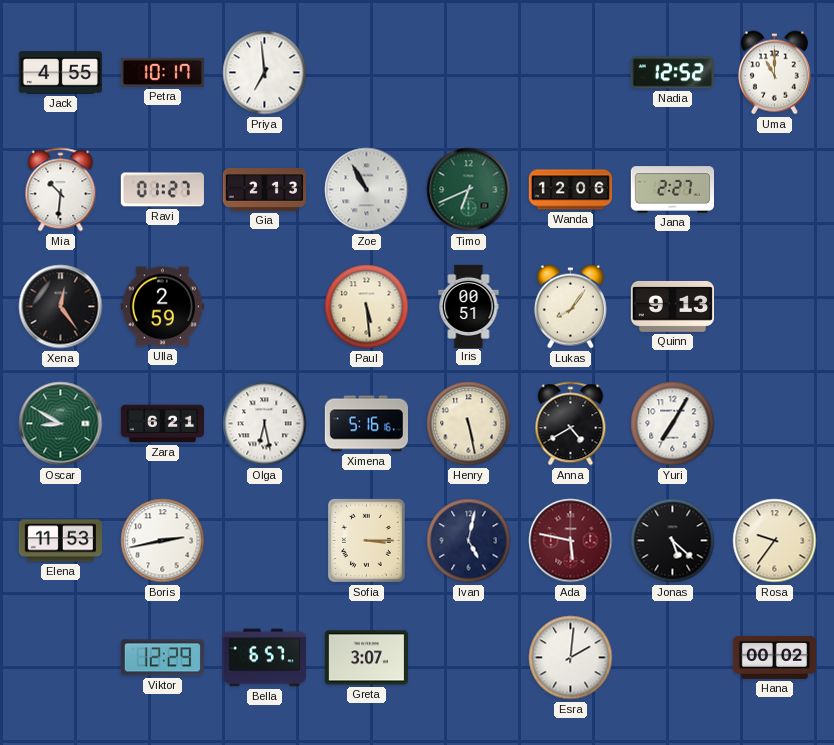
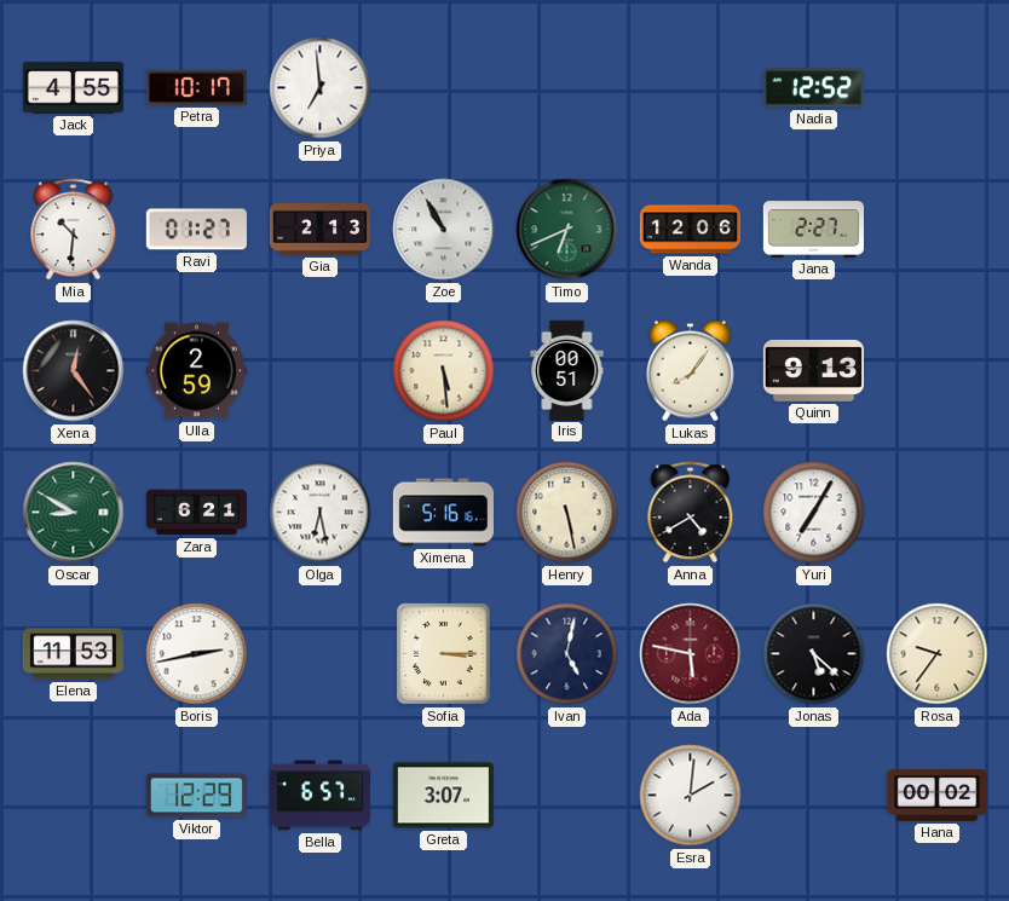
Uma: 11:00 -> none (774, 73)
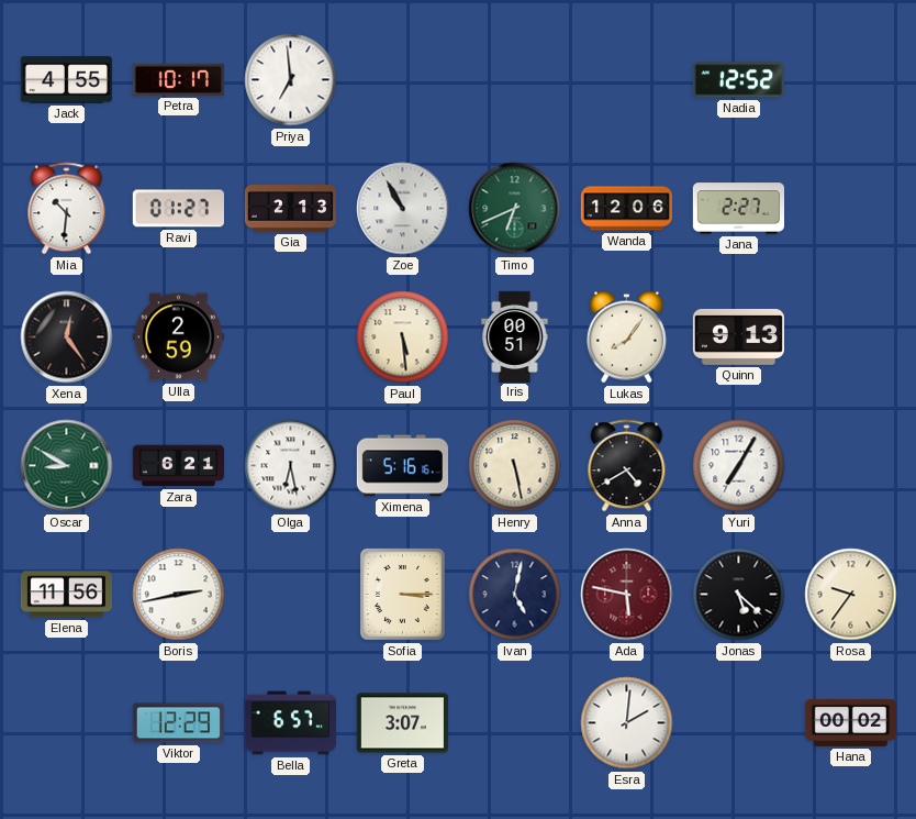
Elena: 11:53 -> 11:56 (66, 595)
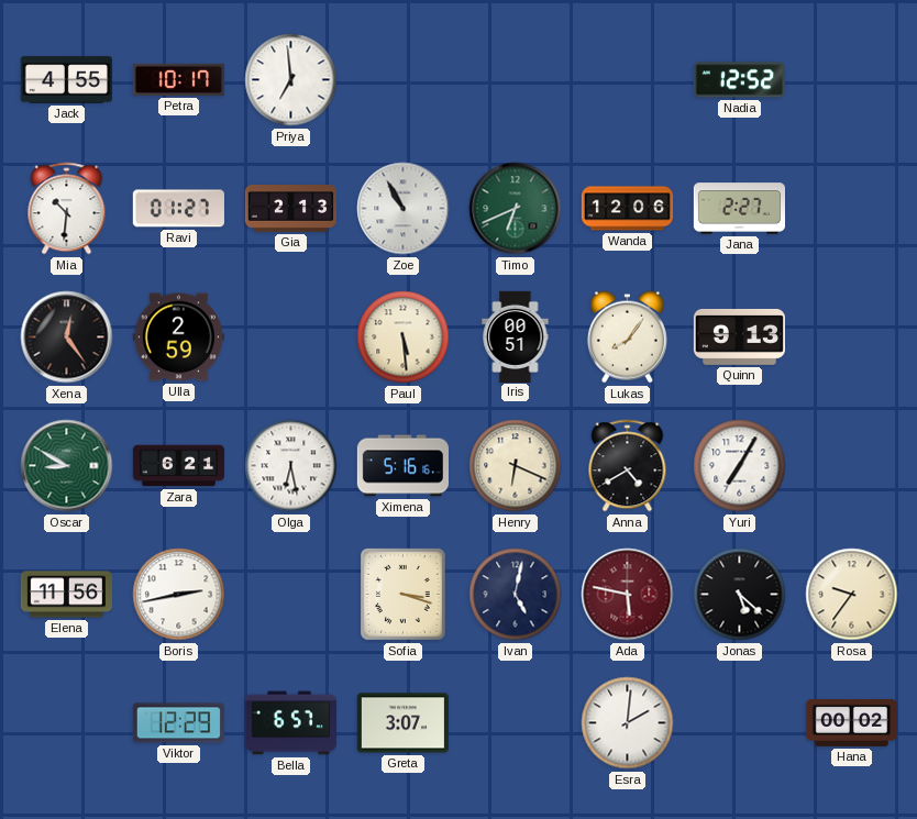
Henry: 5:28 -> 6:19 (516, 466)
Sofia: 3:15 -> 3:18 (402, 594)
